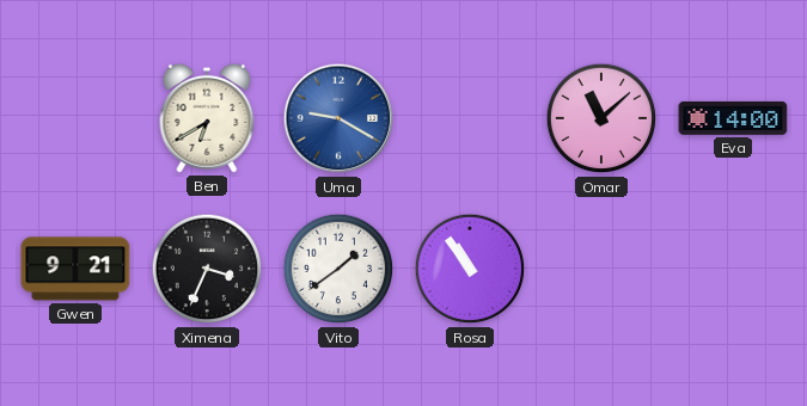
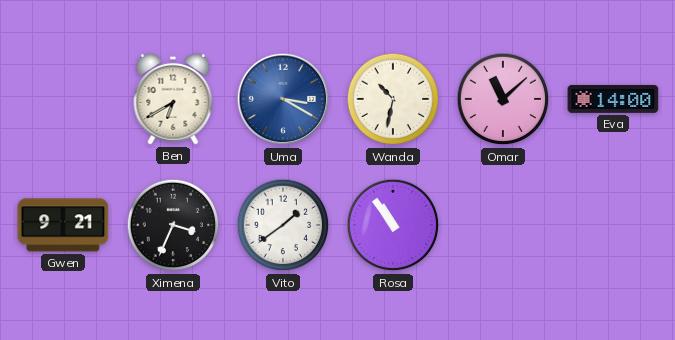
Uma: 9:20 -> 3:20 (283, 99)
Wanda: none -> 10:32 (393, 99)
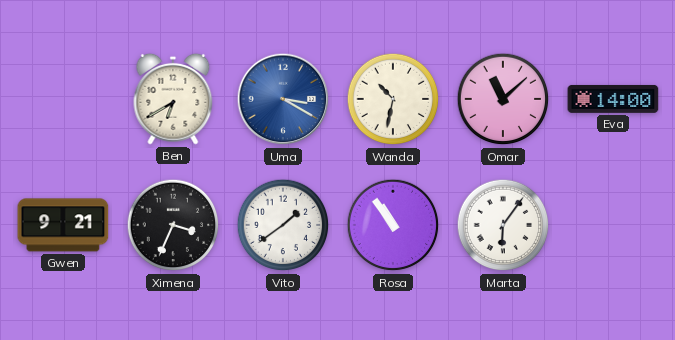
Marta: none -> 6:06 (503, 225)
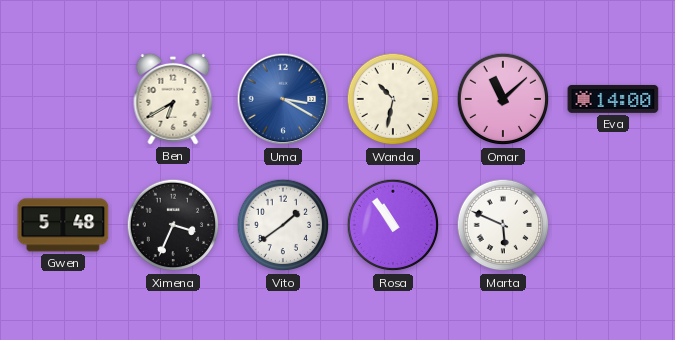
Gwen: 9:21 -> 5:48 (63, 225)
Marta: 6:06 -> 5:49 (503, 225)
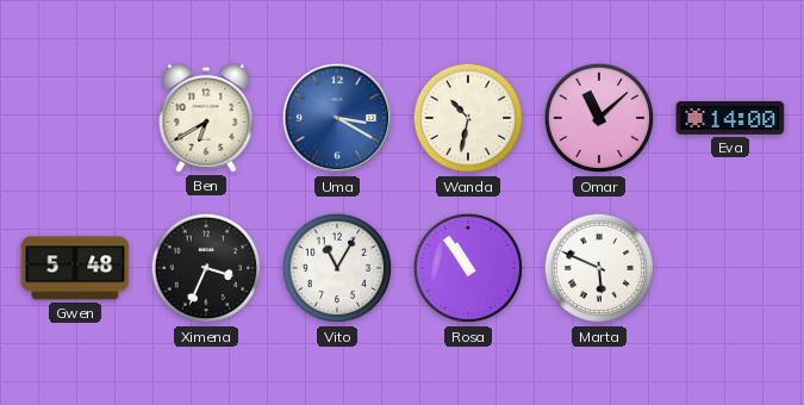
Vito: 1:39 -> 11:05 (337, 268)
